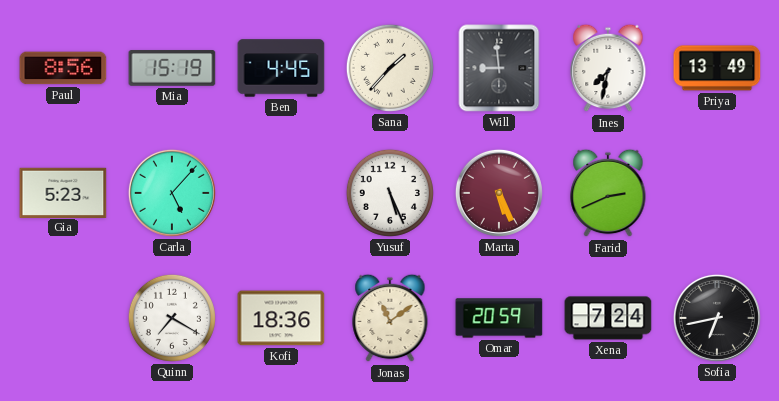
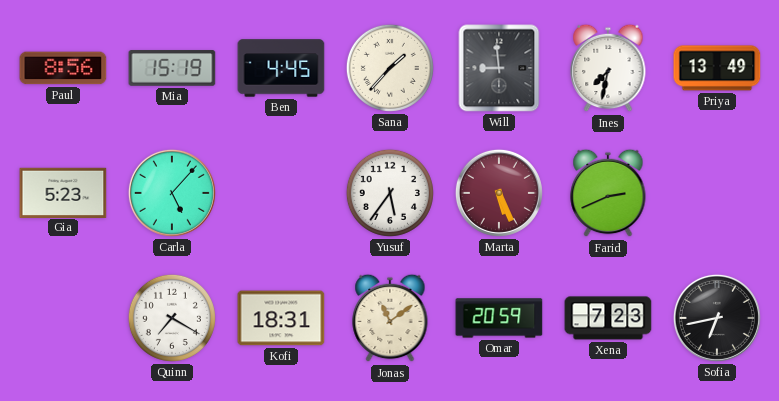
Yusuf: 5:26 -> 5:36 (390, 193)
Kofi: 18:36 -> 18:31 (281, 318)
Xena: 7:24 -> 7:23 (608, 318)
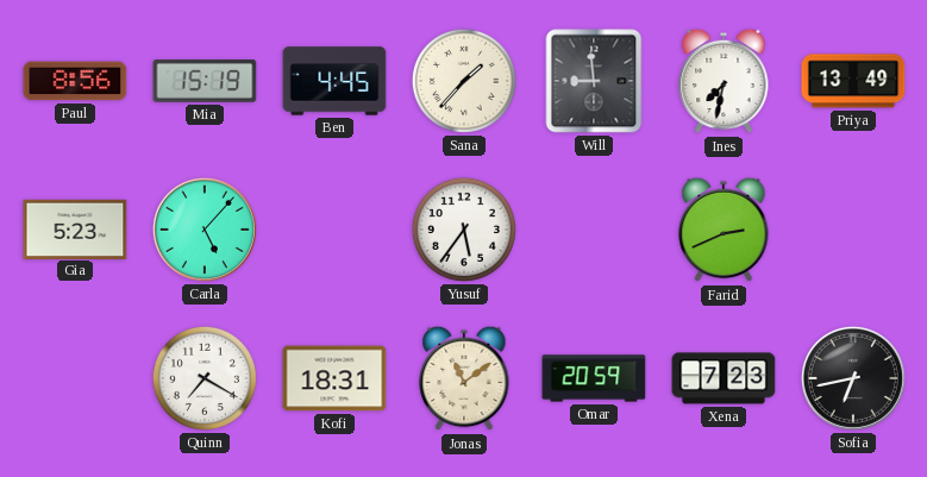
Marta: 5:26 -> none (499, 193)
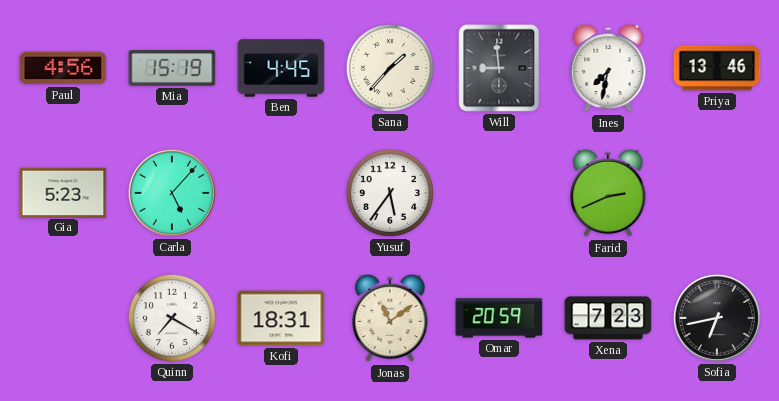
Paul: 8:56 -> 4:56 (63, 68)
Priya: 13:49 -> 13:46 (717, 68)
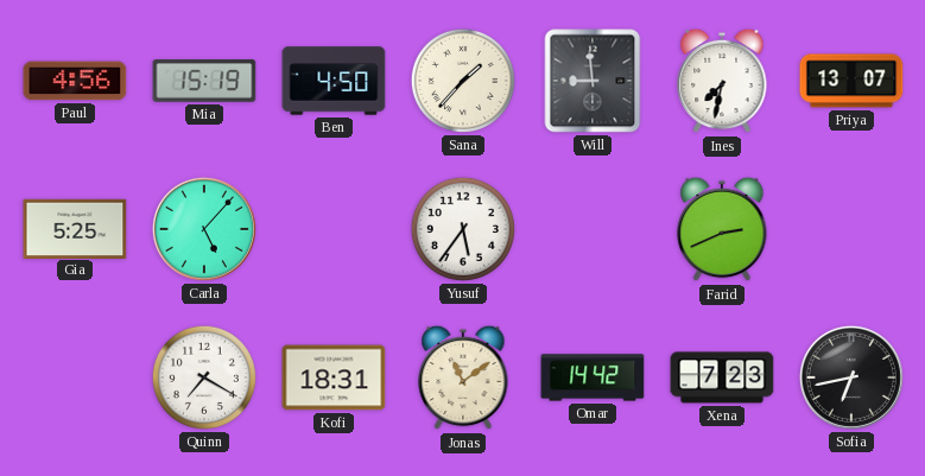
Ben: 4:45 -> 4:50 (334, 81)
Priya: 13:46 -> 13:07 (851, 81)
Gia: 5:23 -> 5:25 (75, 228)
Omar: 20:59 -> 14:42 (593, 377)
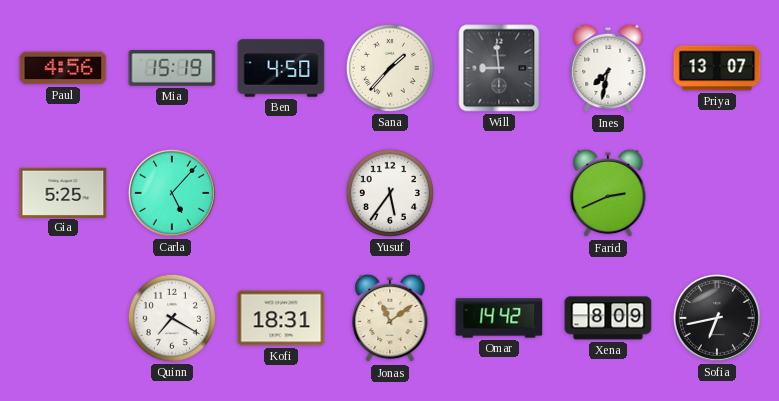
Xena: 7:23 -> 8:09 (608, 318)
